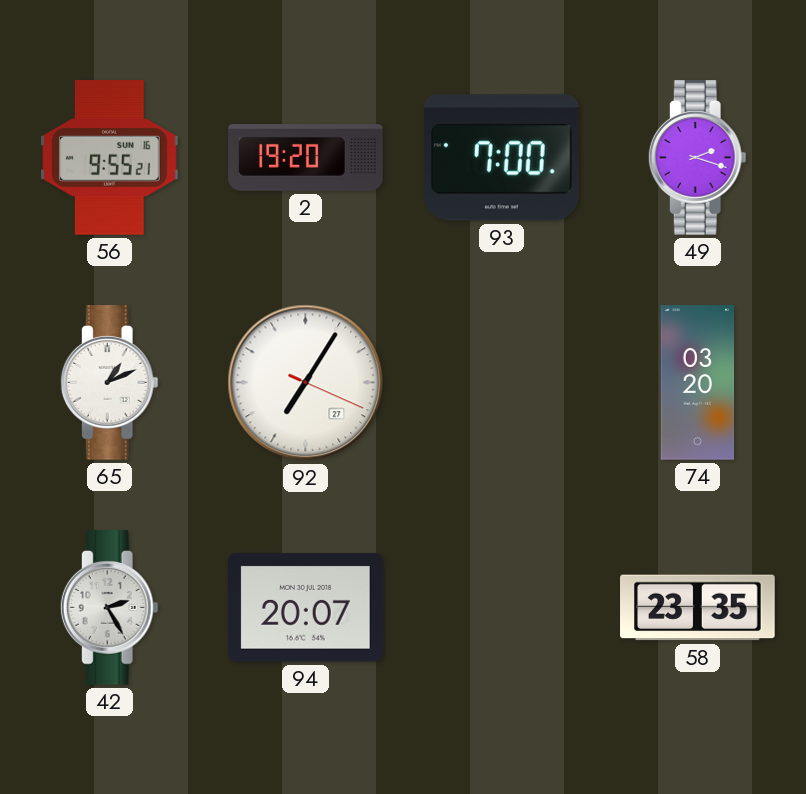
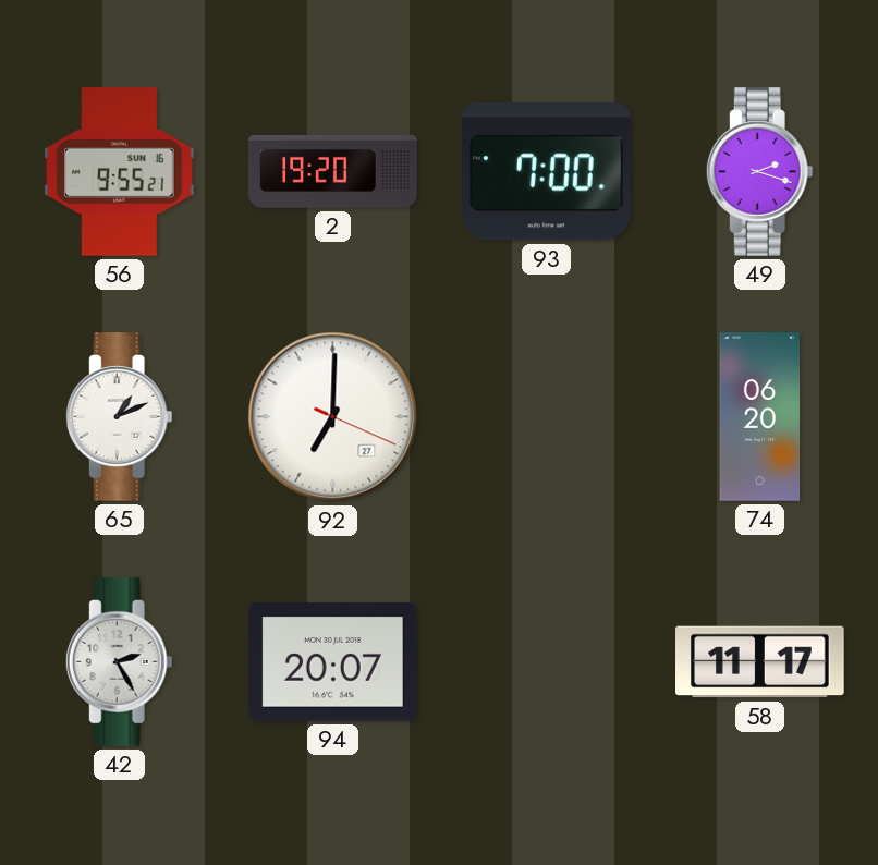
92: 7:05 -> 7:00 (333, 417)
74: 03:20 -> 06:20 (760, 417)
58: 23:35 -> 11:17 (760, 662)
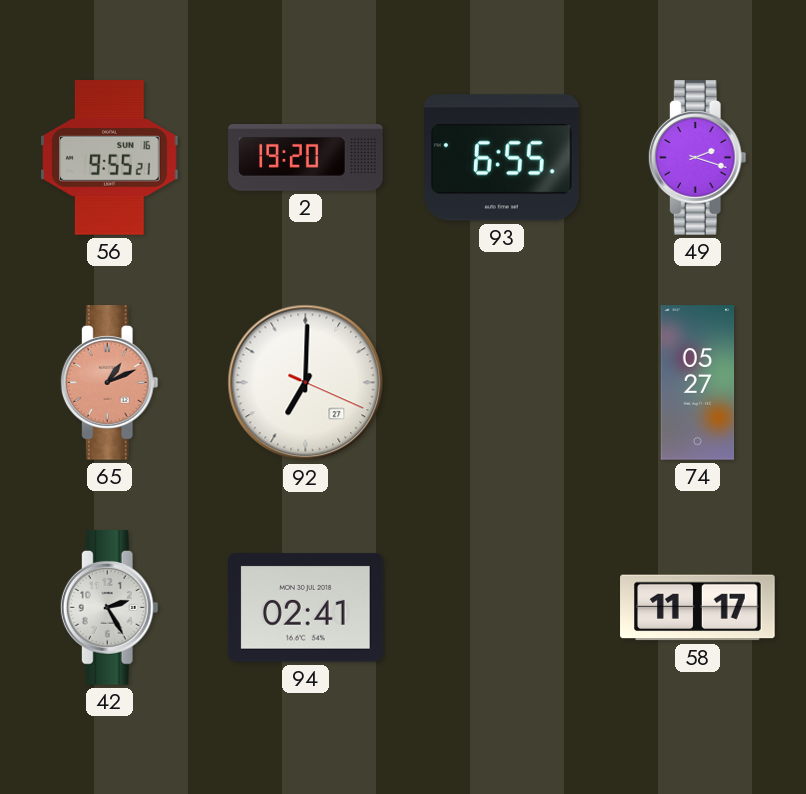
93: 7:00 -> 6:55 (502, 158)
65 dial: white -> salmon (109, 383)
74: 06:20 -> 05:27 (698, 383)
94: 20:07 -> 02:41 (306, 608)
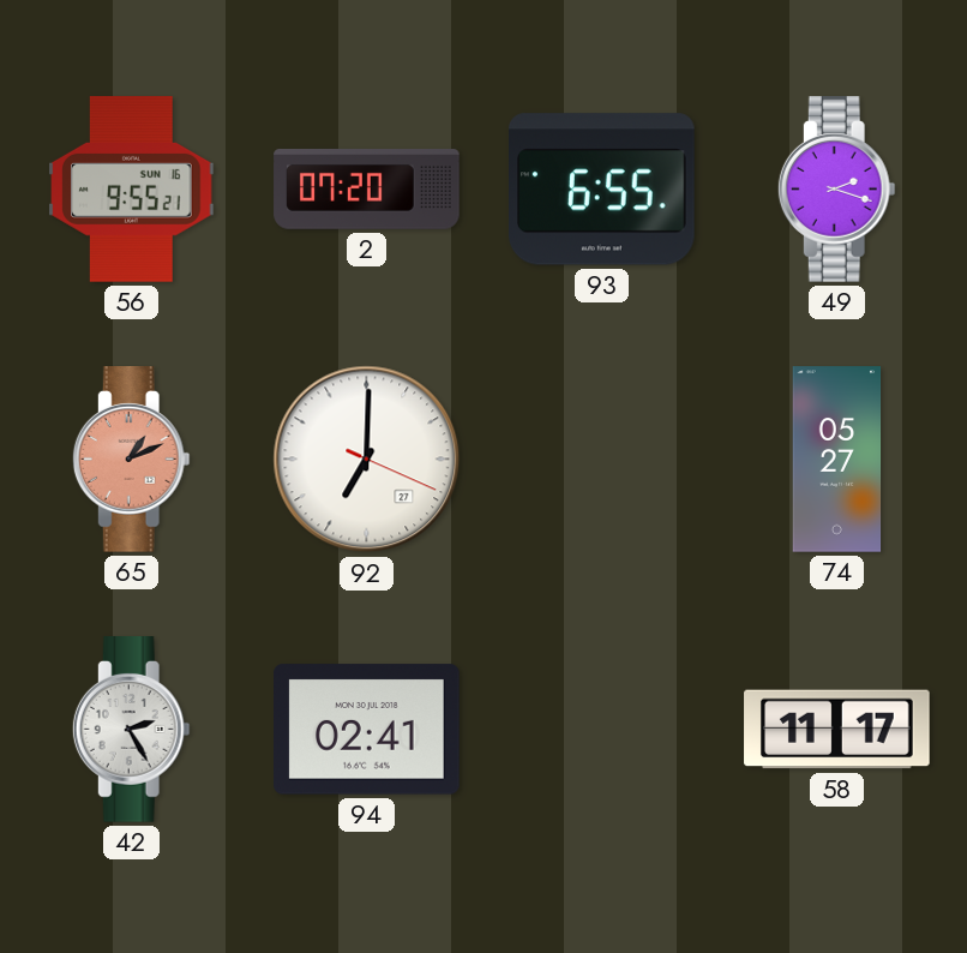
2: 19:20 -> 07:20 (367, 190)
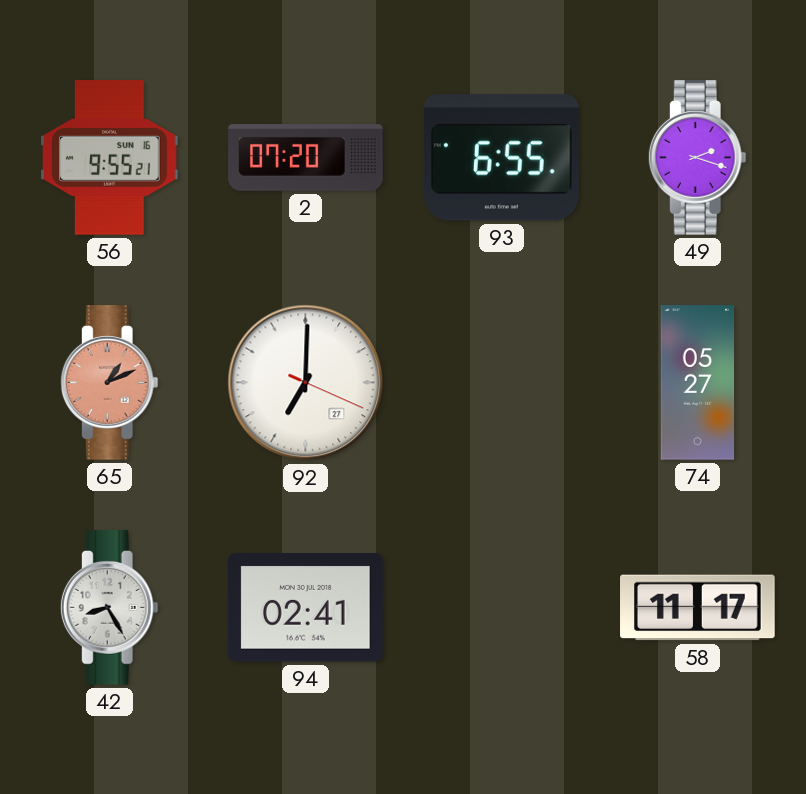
42: 2:25 -> 8:25 (109, 608)
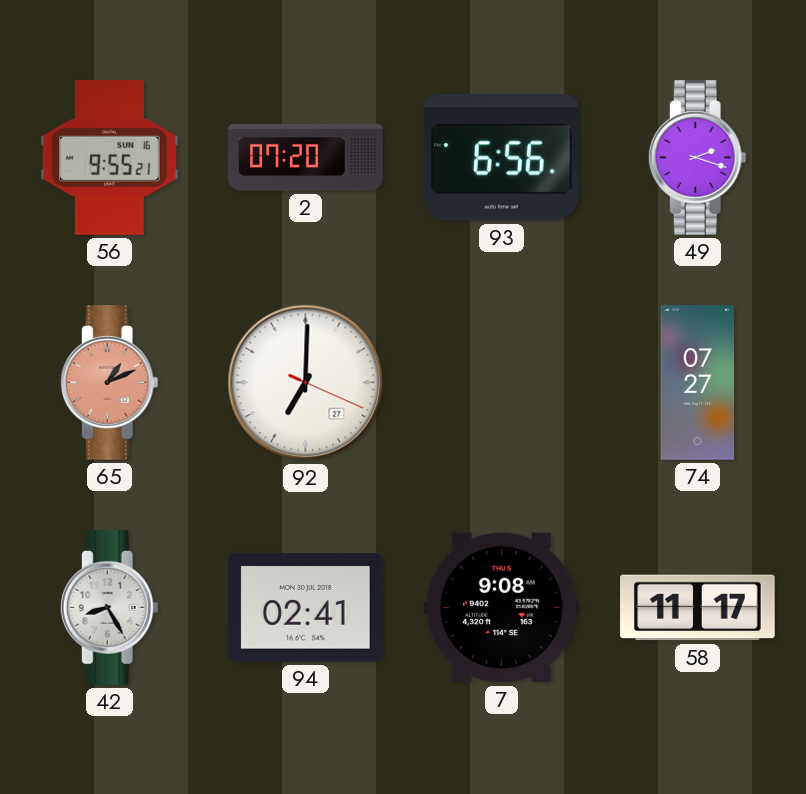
93: 6:55 -> 6:56 (502, 158)
74: 05:27 -> 07:27 (698, 383)
7: none -> 9:08 (502, 608)
